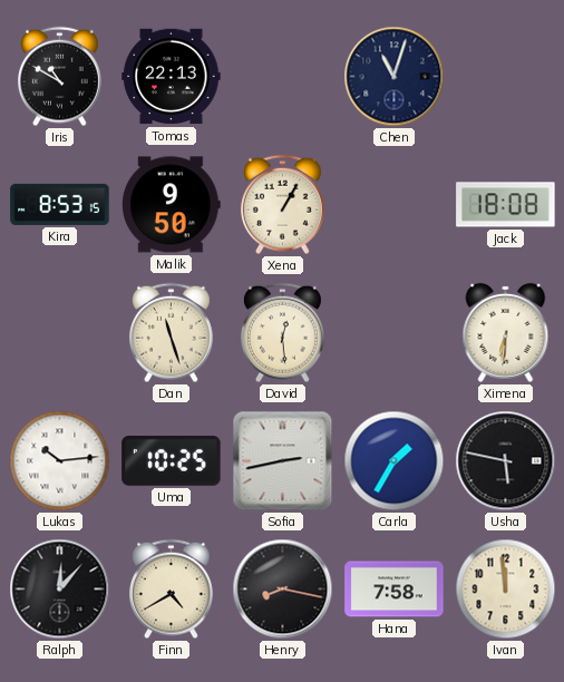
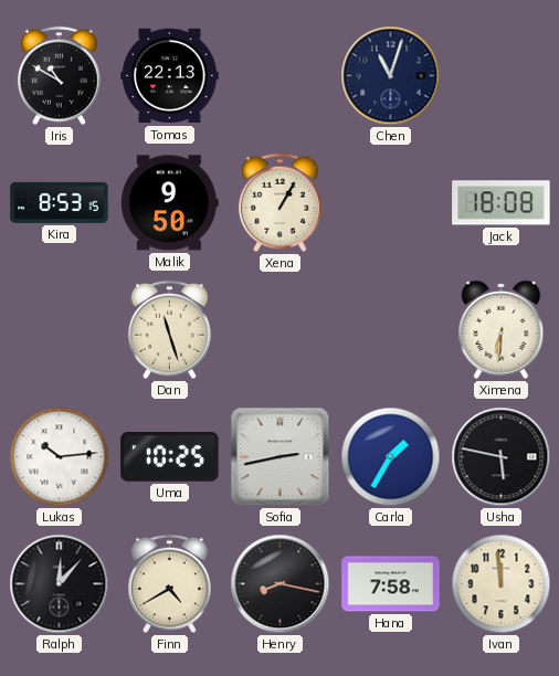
David: 12:29 -> none (282, 333)
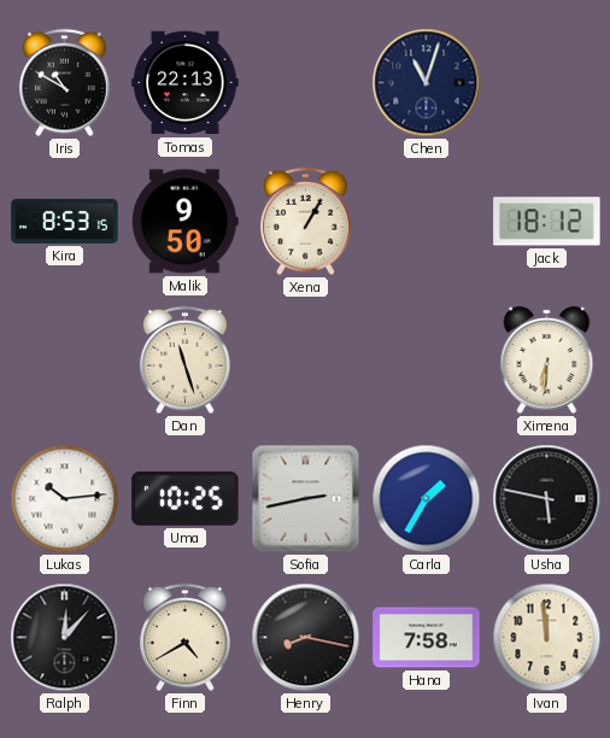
Jack: 18:08 -> 18:12 (547, 222)
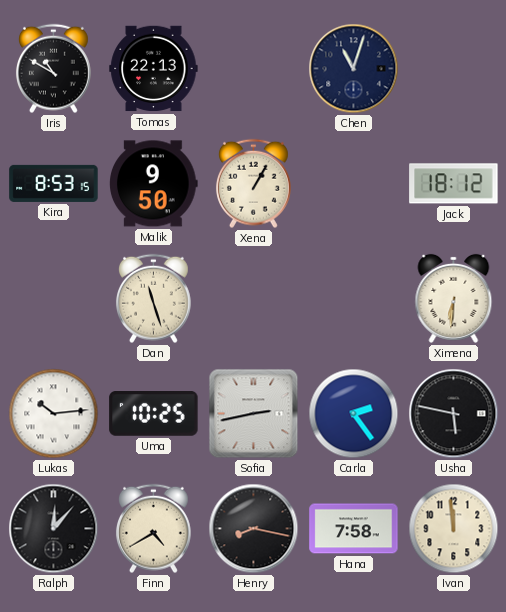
Carla: 1:35 -> 2:24 (354, 414)
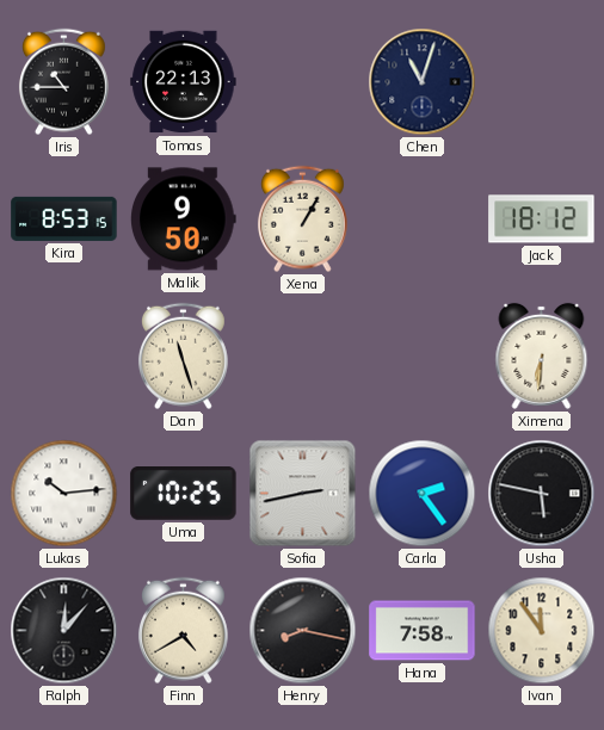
Iris: 10:50 -> 10:45 (63, 82)
Ivan: 11:59 -> 11:54 (542, 631)
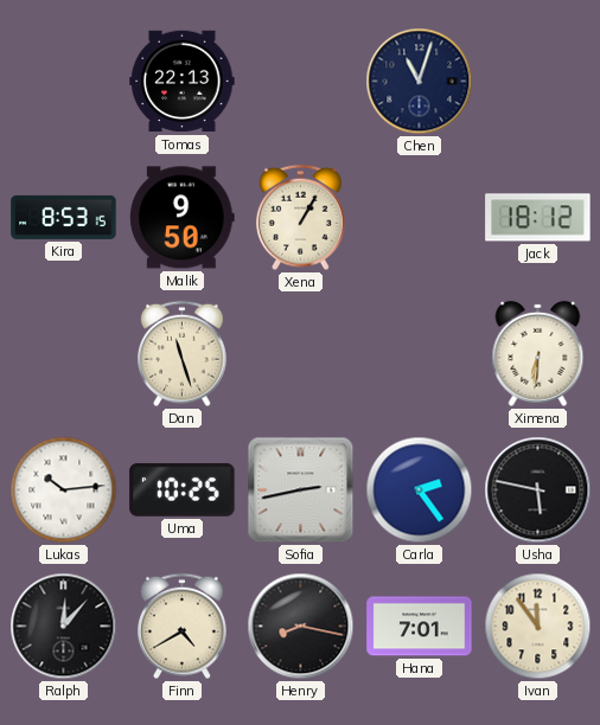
Iris: 10:45 -> none (63, 82)
Hana: 7:58 -> 7:01 (420, 627)
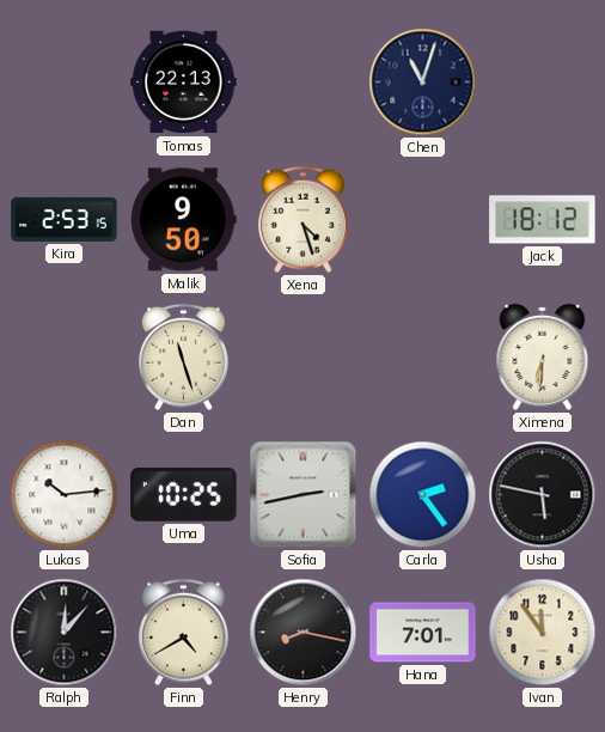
Kira: 8:53 -> 2:53 (65, 219)
Xena: 1:05 -> 4:27 (302, 220)
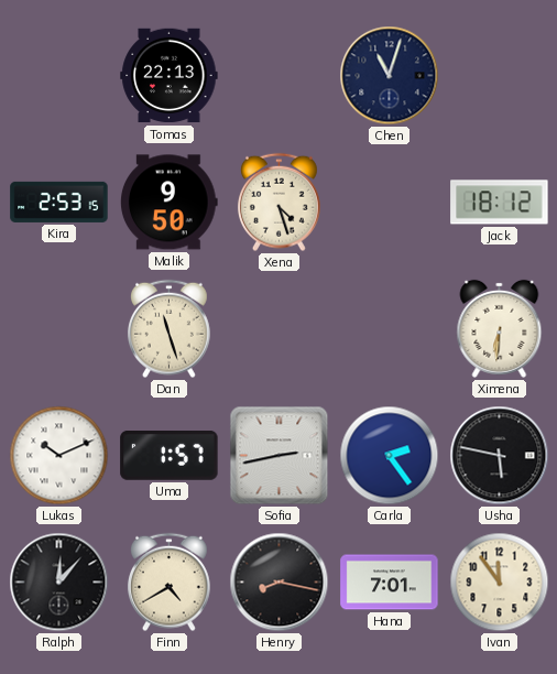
Lukas: 10:14 -> 10:11 (59, 456)
Uma: 10:25 -> 1:57 (170, 456)
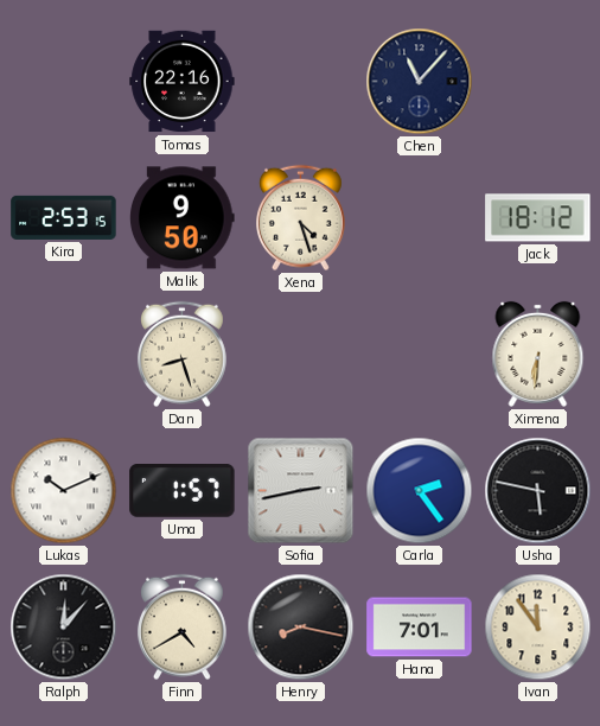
Tomas: 22:13 -> 22:16 (183, 82)
Chen: 11:03 -> 11:07 (420, 82)
Dan: 11:27 -> 8:27 (181, 355)
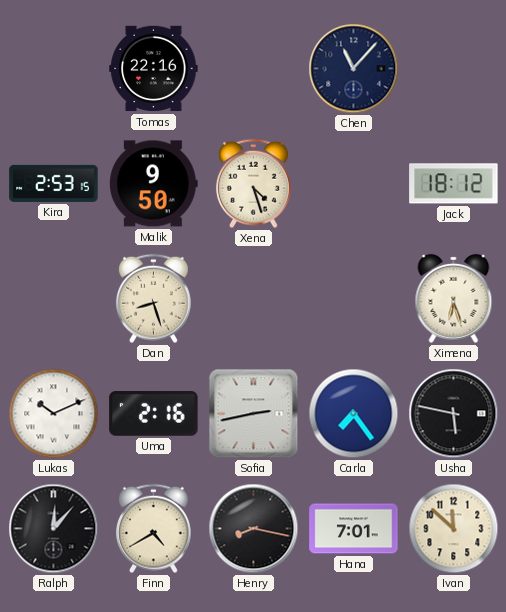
Ximena: 6:31 -> 6:27 (454, 298)
Uma: 1:57 -> 2:16 (154, 414)
Carla: 2:24 -> 7:24 (354, 414)
Ivan: 11:54 -> 11:52 (454, 529)
